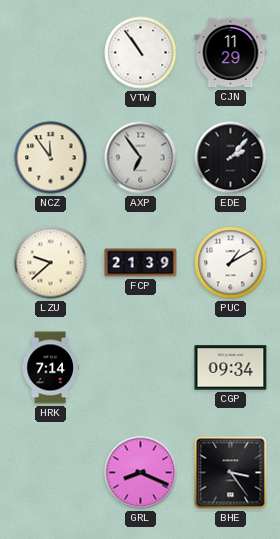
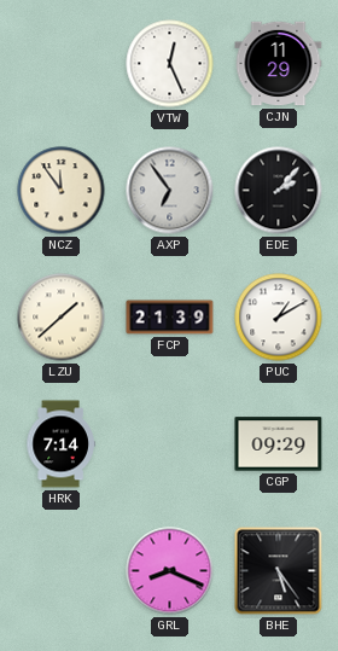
VTW: 10:54 -> 12:26 (170, 64)
LZU: 9:38 -> 1:38 (62, 318)
CGP: 09:34 -> 09:29 (279, 444)
BHE: 3:24 -> 5:24 (279, 571)
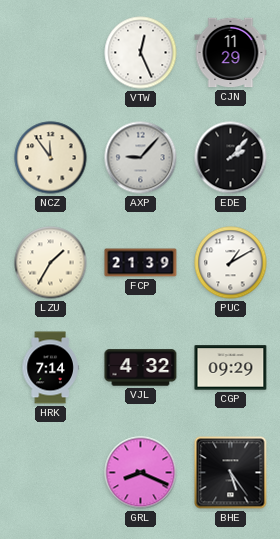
AXP: 6:54 -> 9:07 (141, 158)
LZU: 1:38 -> 1:35 (51, 263)
VJL: none -> 4:32 (141, 368)
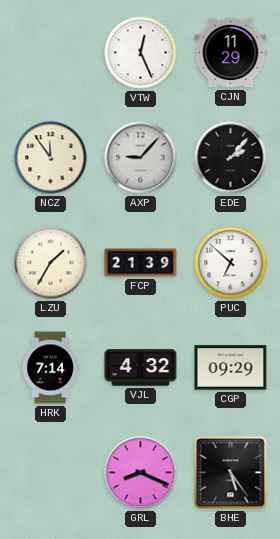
PUC: 1:10 -> 6:52 (231, 263)
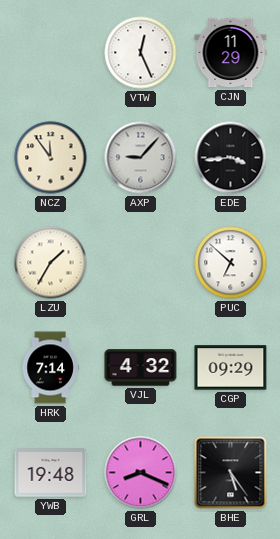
EDE: 2:07 -> 3:44 (231, 158)
FCP: 21:39 -> none (141, 263)
YWB: none -> 19:48 (51, 473)
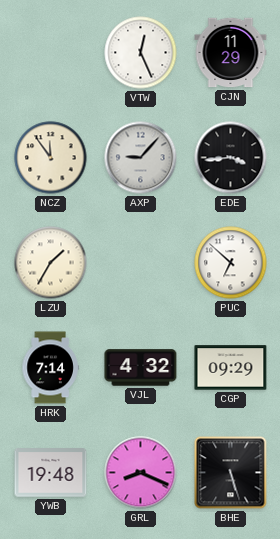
BHE: 5:24 -> 5:27 (231, 473)
